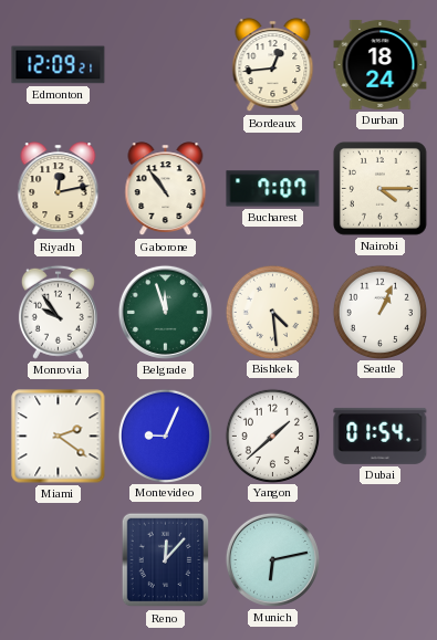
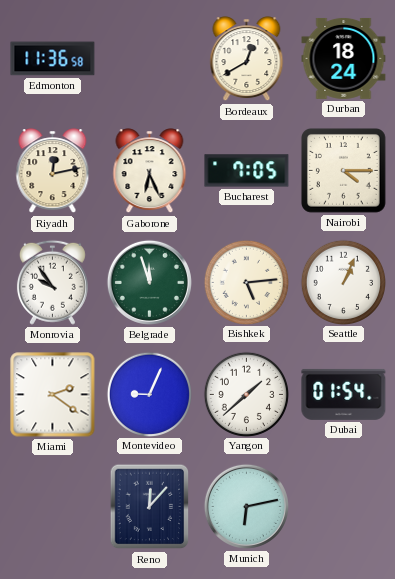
Edmonton: 12:09 -> 11:36 (53, 59)
Bordeaux: 12:44 -> 12:40 (247, 59)
Gaborone: 10:54 -> 6:26 (150, 171)
Bucharest: 7:07 -> 7:05 (247, 171)
Bishkek: 4:29 -> 5:14 (246, 282)
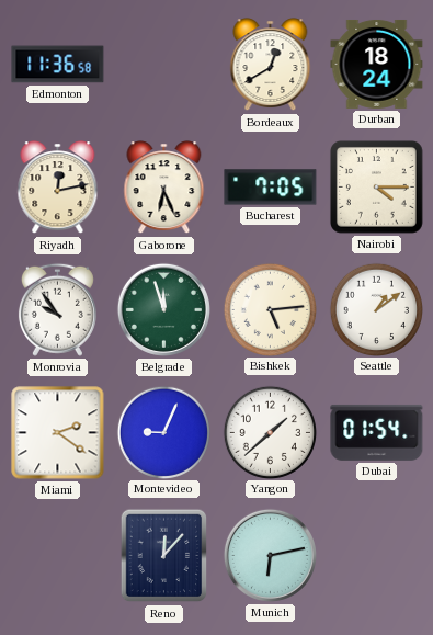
Seattle: 1:04 -> 1:09 (376, 309)
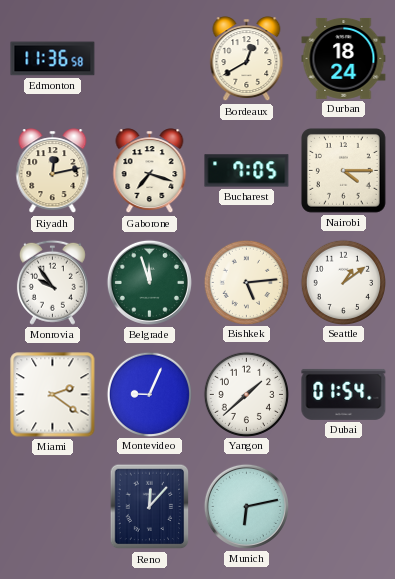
Gaborone: 6:26 -> 7:18 (150, 171)
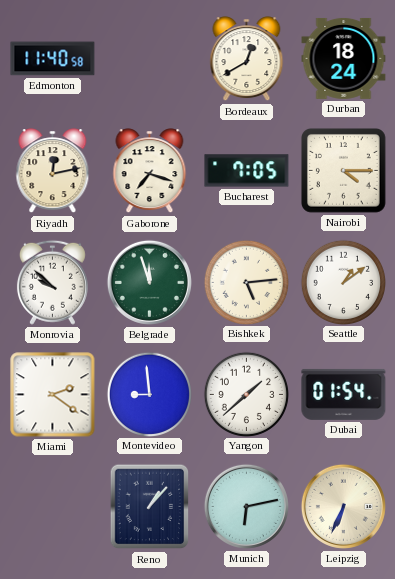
Edmonton: 11:36 -> 11:40 (53, 59)
Monrovia: 9:54 -> 9:52 (52, 282)
Montevideo: 9:04 -> 8:59 (149, 394)
Reno: 12:07 -> 1:07 (150, 507)
Leipzig: none -> 6:34 (343, 506)
